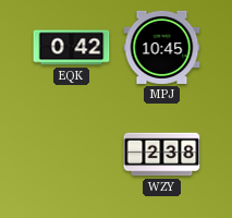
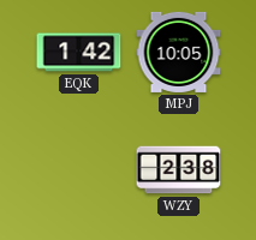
EQK: 0:42 -> 1:42 (79, 53)
MPJ: 10:45 -> 10:05 (179, 52)
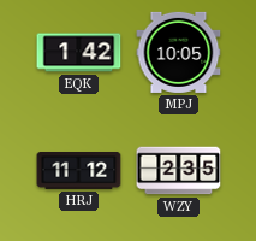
HRJ: none -> 11:12 (79, 171)
WZY: 2:38 -> 2:35 (179, 171)
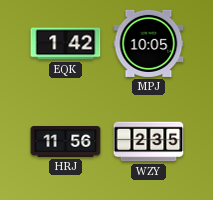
HRJ: 11:12 -> 11:56 (66, 142)
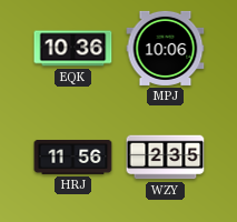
EQK: 1:42 -> 10:36 (73, 49)
MPJ: 10:05 -> 10:06 (166, 48)
